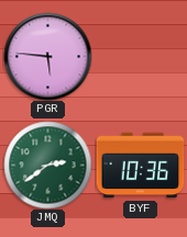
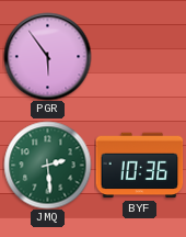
PGR: 5:46 -> 5:54 (47, 56)
JMQ: 2:39 -> 2:29 (47, 165)
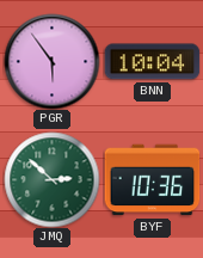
BNN: none -> 10:04 (152, 62)
JMQ: 2:29 -> 2:52 (51, 179)
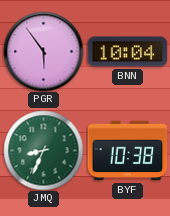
JMQ: 2:52 -> 8:34 (43, 150)
BYF: 10:36 -> 10:38 (127, 151)
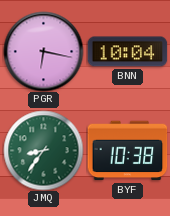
PGR: 5:54 -> 6:17 (43, 51)
JMQ: 8:34 -> 8:36 (43, 150)
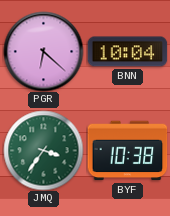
PGR: 6:17 -> 6:22 (43, 51)
JMQ: 8:36 -> 3:36 (43, 150)
